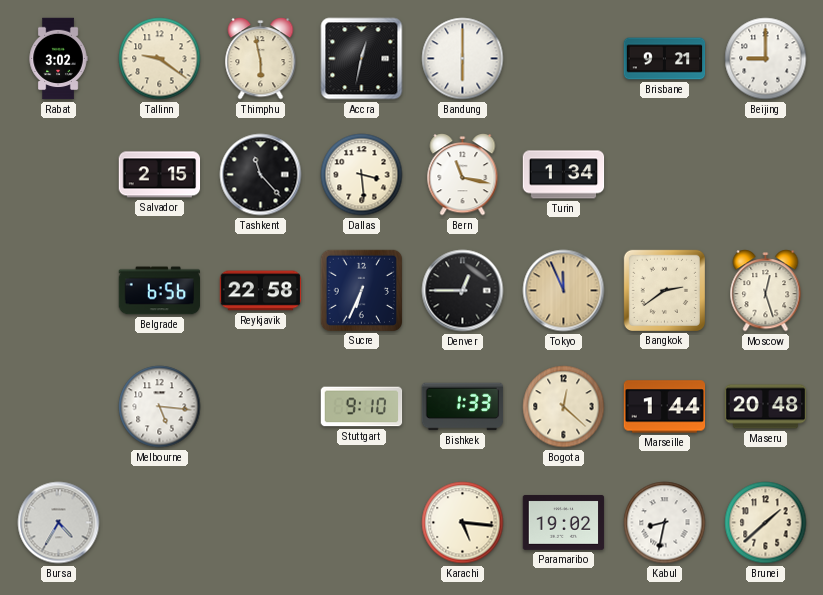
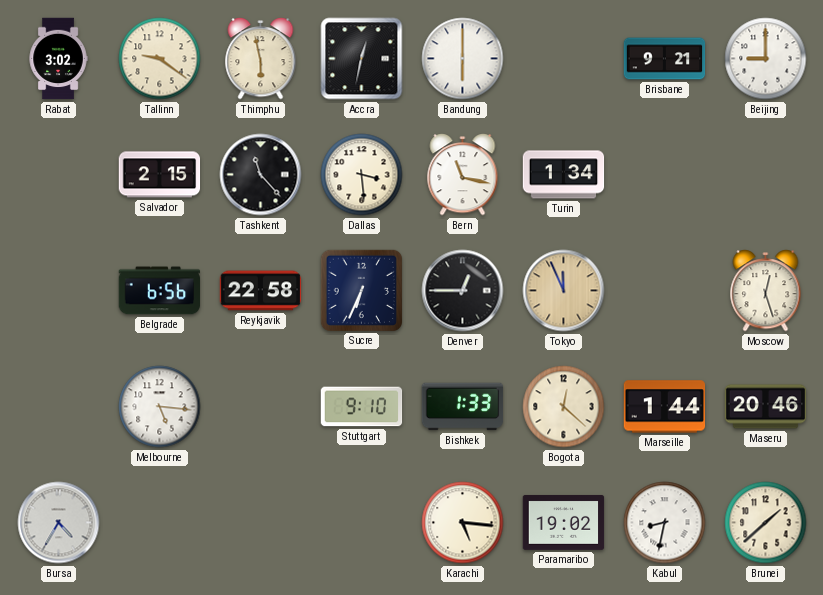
Bangkok: 2:39 -> none (664, 290)
Maseru: 20:48 -> 20:46 (766, 407)
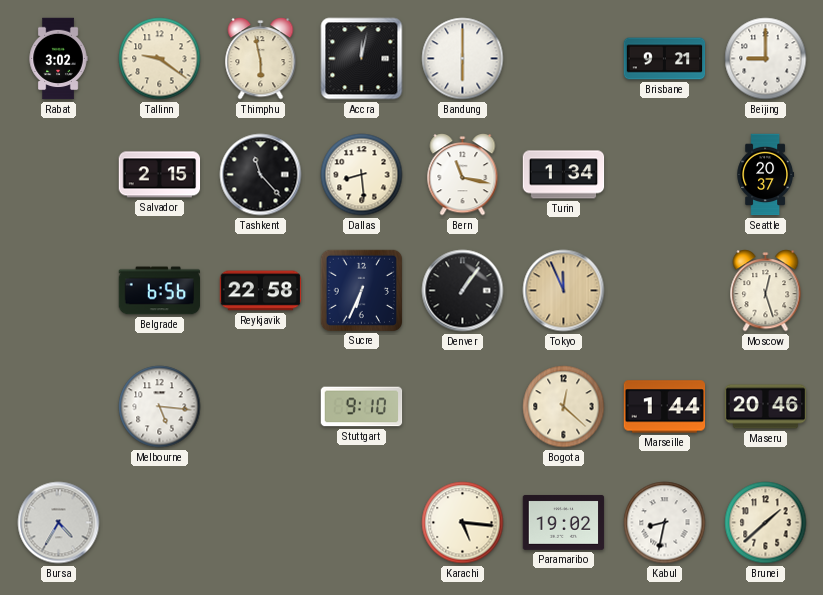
Accra: 12:32 -> 12:02 (362, 59)
Dallas: 3:29 -> 8:29 (362, 175)
Seattle: none -> 20:37 (766, 175)
Denver: 12:45 -> 1:06 (463, 291)
Bishkek: 1:33 -> none (463, 407)
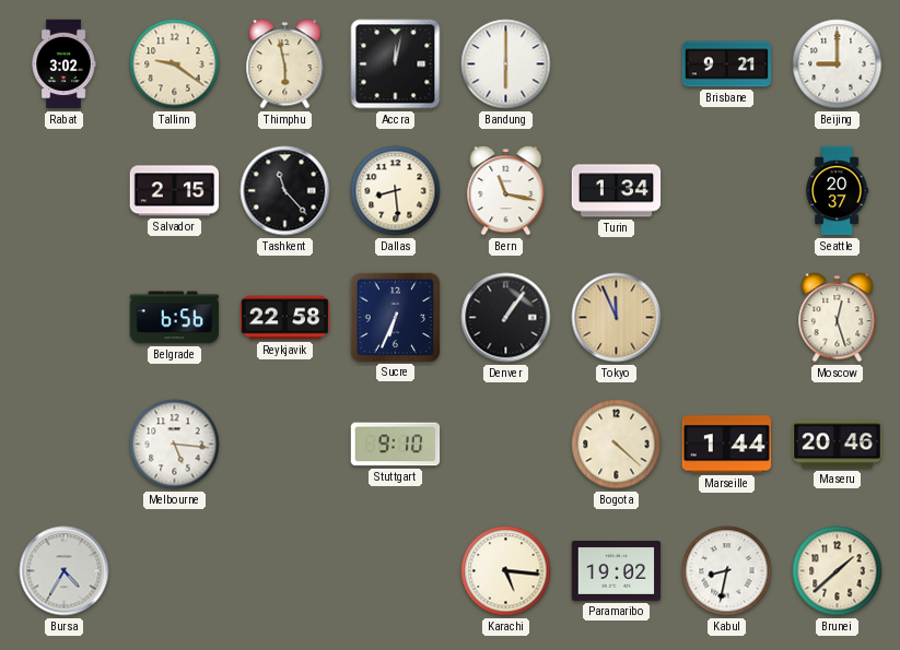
Bogota: 12:22 -> 4:22 (617, 445)
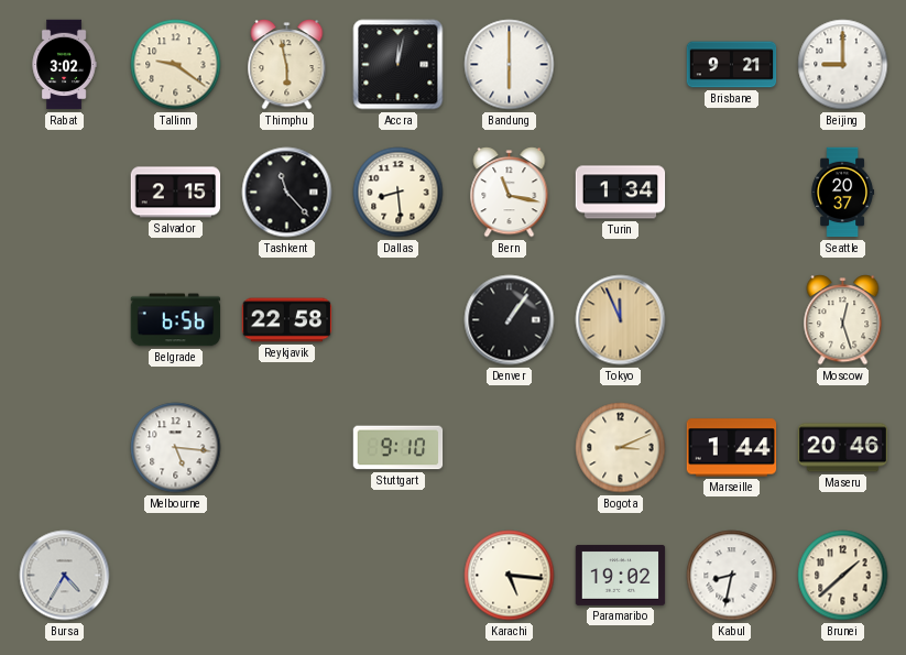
Sucre: 6:34 -> none (395, 317)
Bogota: 4:22 -> 3:11 (621, 448)
